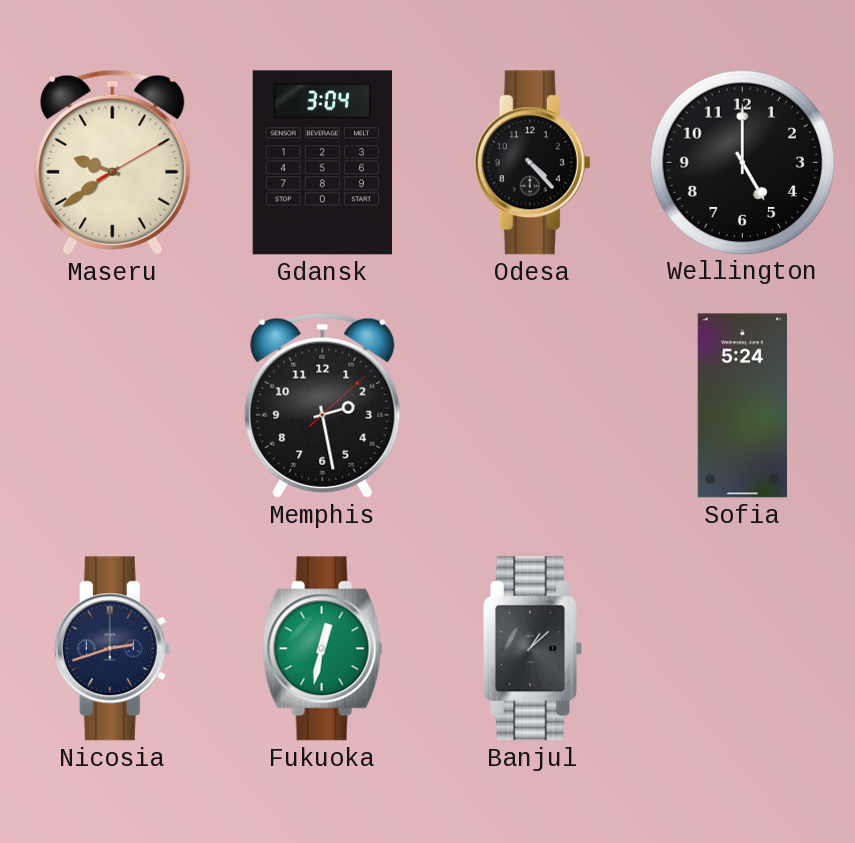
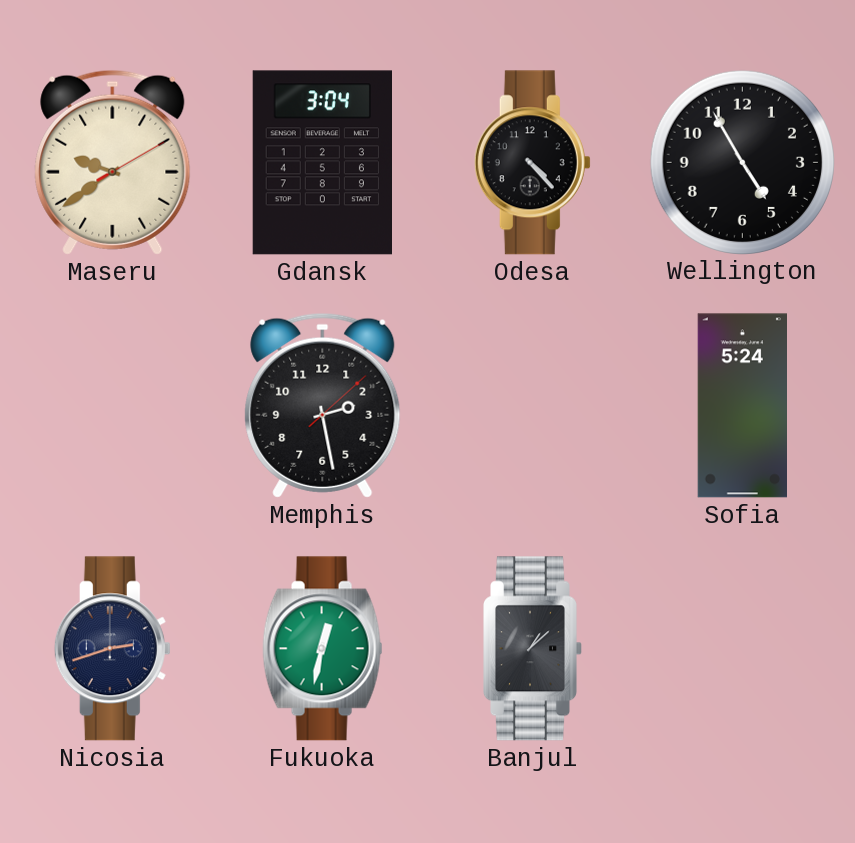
Wellington: 5:00 -> 4:55 (742, 162)
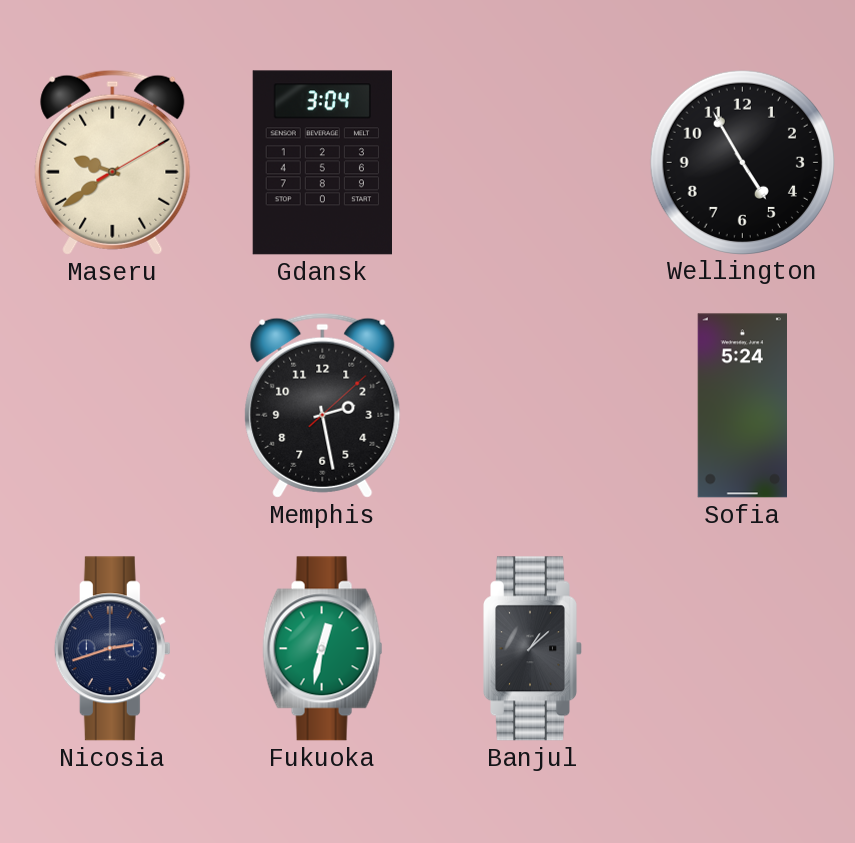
Odesa: 4:23 -> none (532, 163)
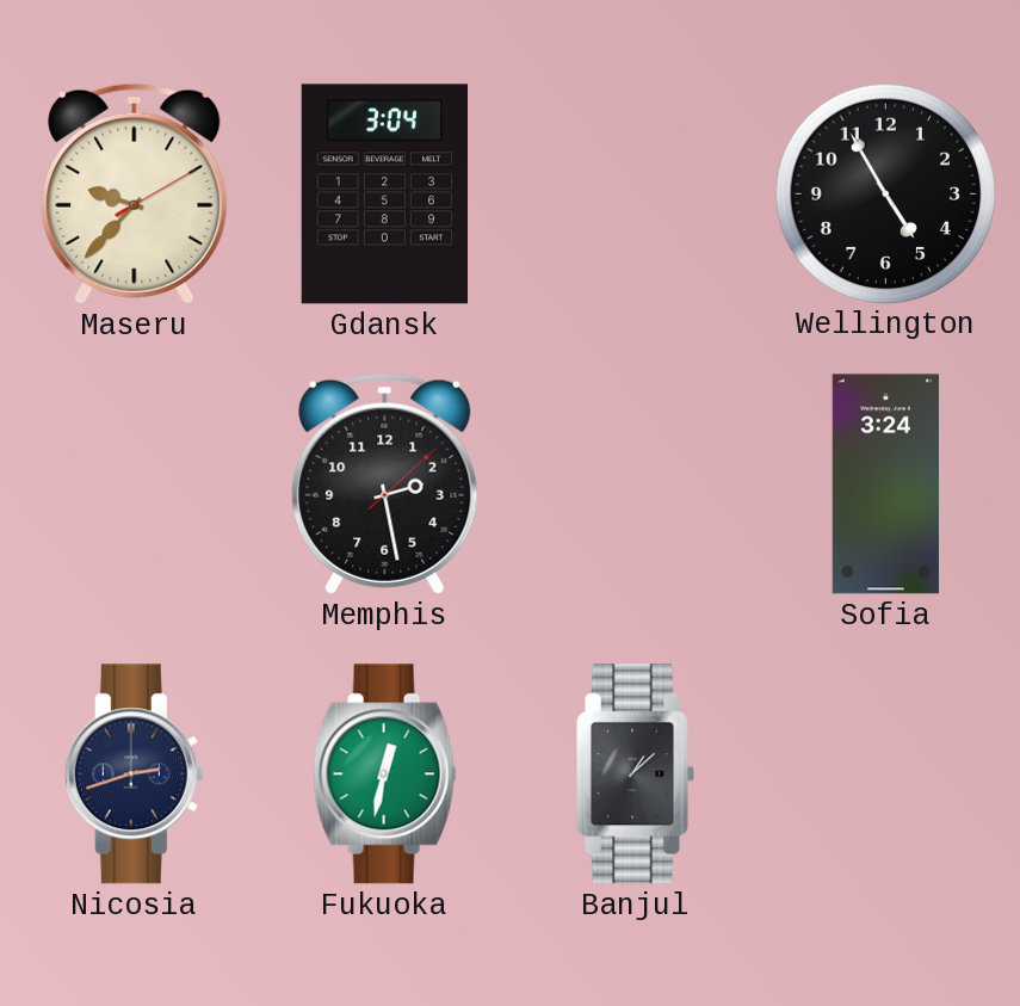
Maseru: 9:39 -> 9:37 (135, 193)
Sofia: 5:24 -> 3:24 (885, 485)
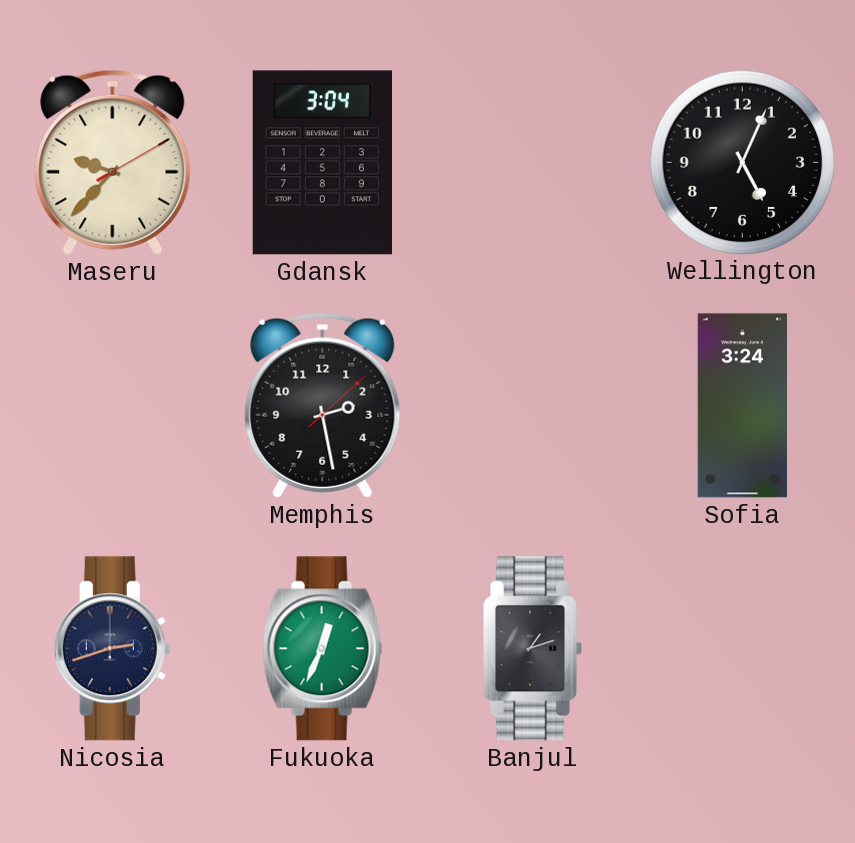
Wellington: 4:55 -> 5:04 (742, 162)
Fukuoka: 12:32 -> 12:34 (323, 649)
Banjul: 1:08 -> 1:12 (533, 649)
